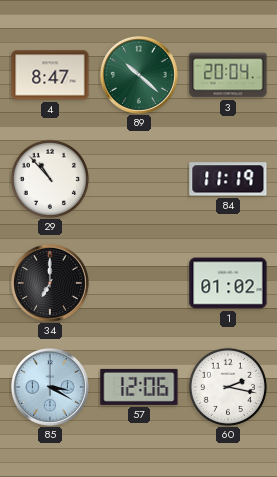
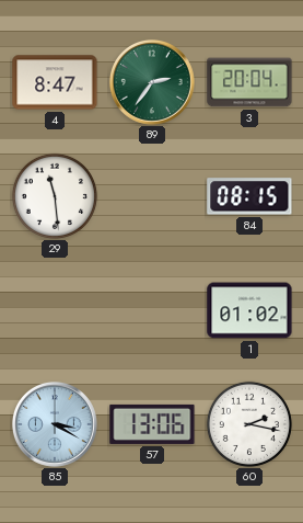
89: 10:22 -> 2:36 (152, 82)
29: 10:53 -> 11:29 (55, 196)
84: 11:19 -> 08:15 (249, 196)
34: 7:00 -> none (50, 283)
57: 12:06 -> 13:06 (152, 424)
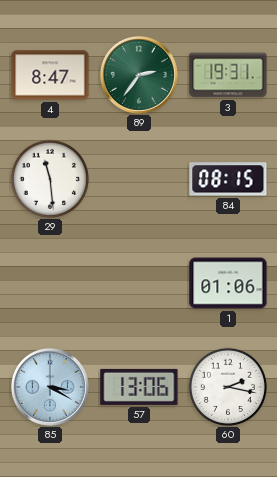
3: 20:04 -> 19:31 (228, 75)
1: 01:02 -> 01:06 (228, 283)
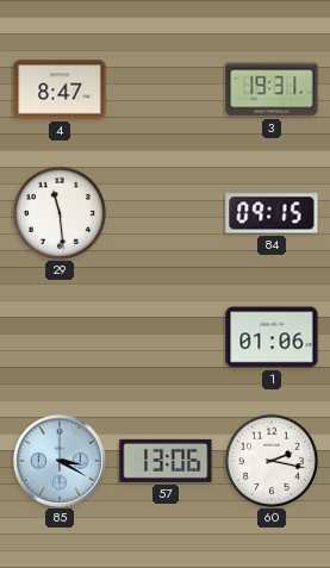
89: 2:36 -> none (139, 75)
84: 08:15 -> 09:15 (272, 213)
